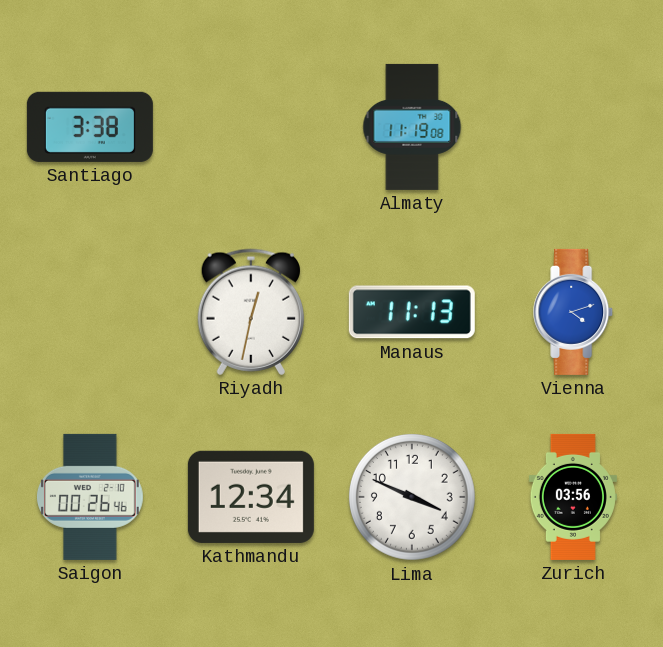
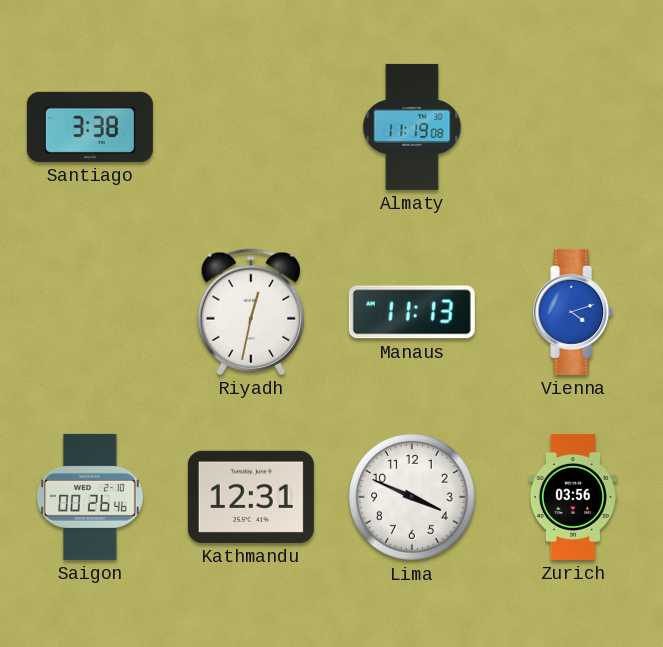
Kathmandu: 12:34 -> 12:31 (251, 497)
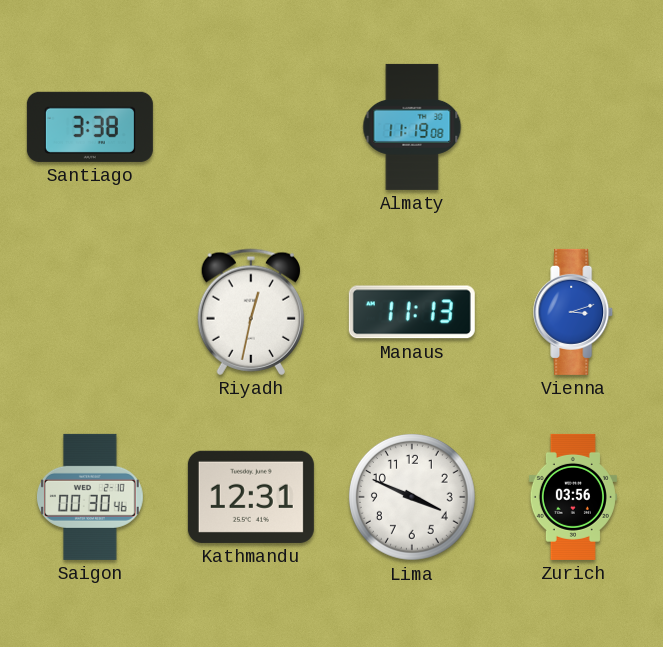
Vienna: 4:12 -> 3:12 (574, 312)
Saigon: 00:26 -> 00:30 (90, 497)
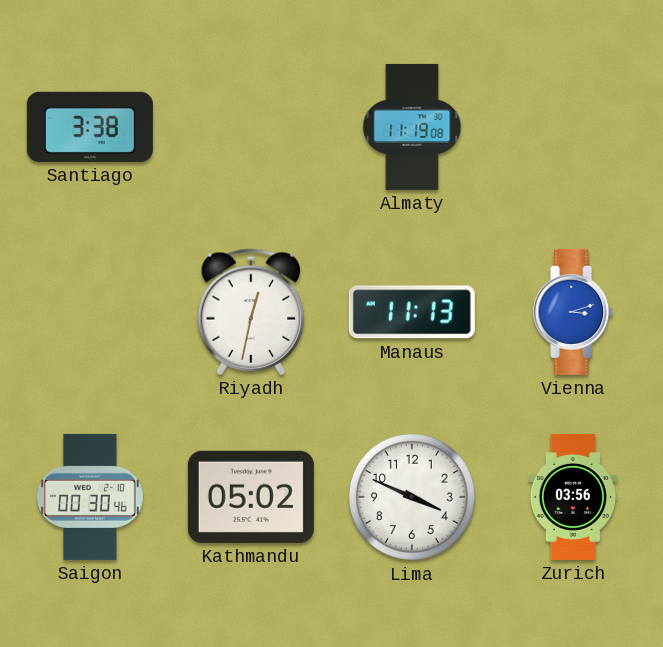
Kathmandu: 12:31 -> 05:02 (251, 497)
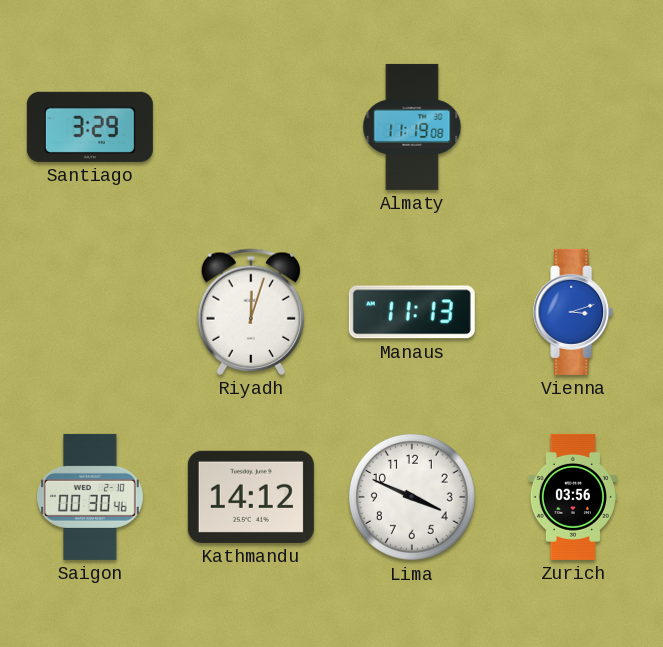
Santiago: 3:38 -> 3:29 (90, 127)
Riyadh: 12:32 -> 12:03 (250, 312)
Kathmandu: 05:02 -> 14:12 (251, 497)
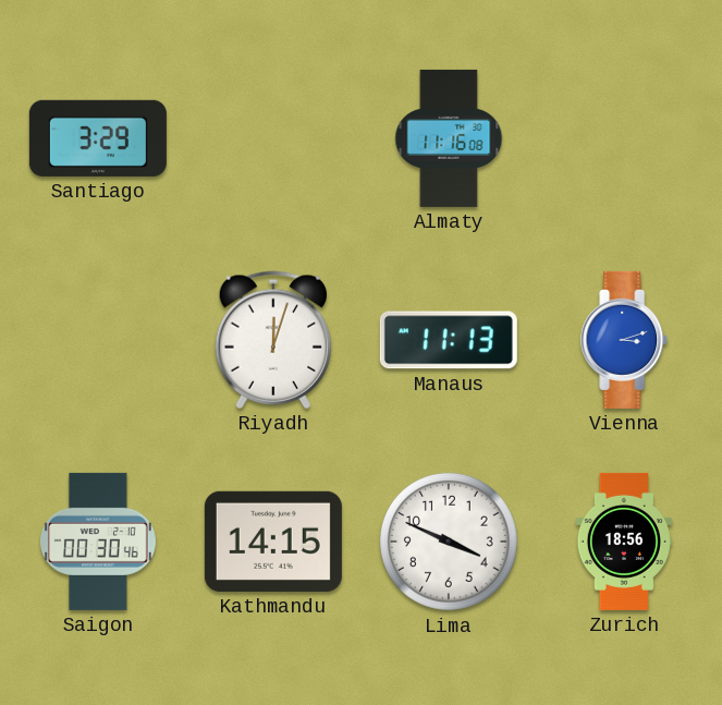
Almaty: 11:19 -> 11:16 (449, 138)
Kathmandu: 14:12 -> 14:15 (273, 542)
Zurich: 03:56 -> 18:56 (624, 542)
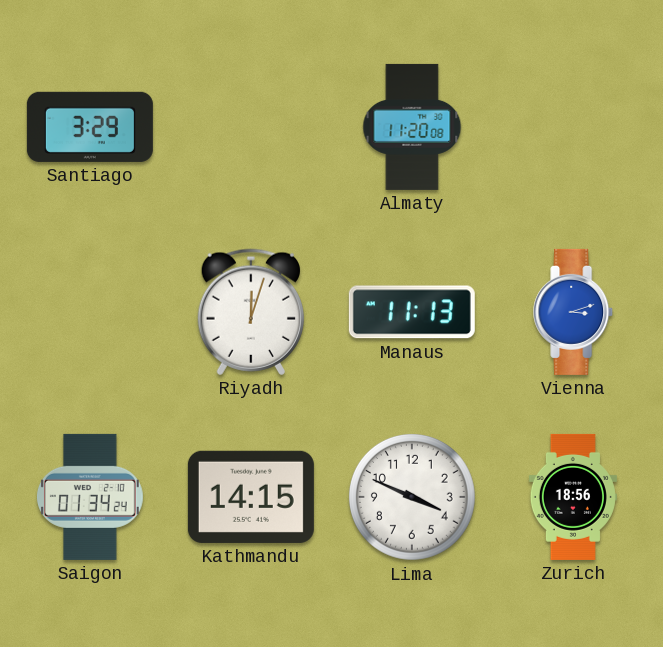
Almaty: 11:16 -> 11:20 (412, 127)
Saigon: 00:30 -> 01:34 (90, 497)
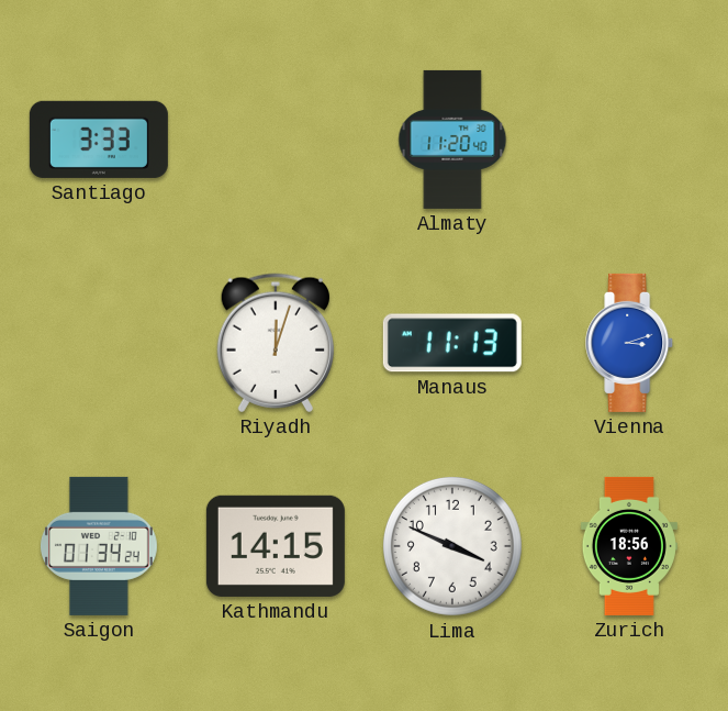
Santiago: 3:29 -> 3:33 (99, 140)
Almaty: 11:20:08 -> 11:20:40 (452, 140)
